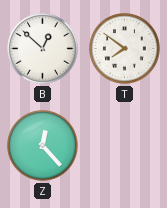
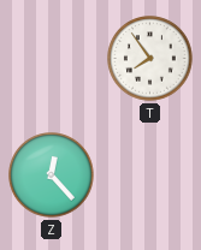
B: 12:52 -> none (43, 49)
T: 7:51 -> 7:54 (150, 59)
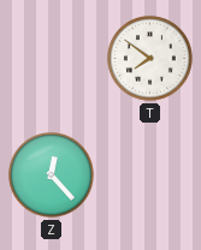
T: 7:54 -> 7:51 (150, 59)
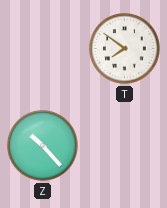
Z: 12:23 -> 10:23 (43, 146)
